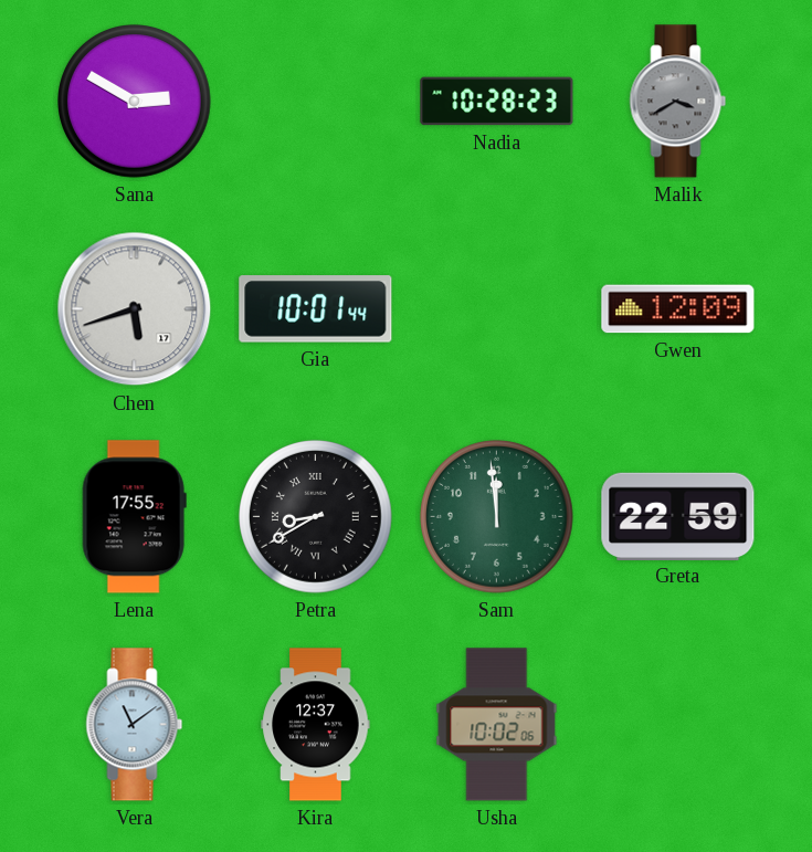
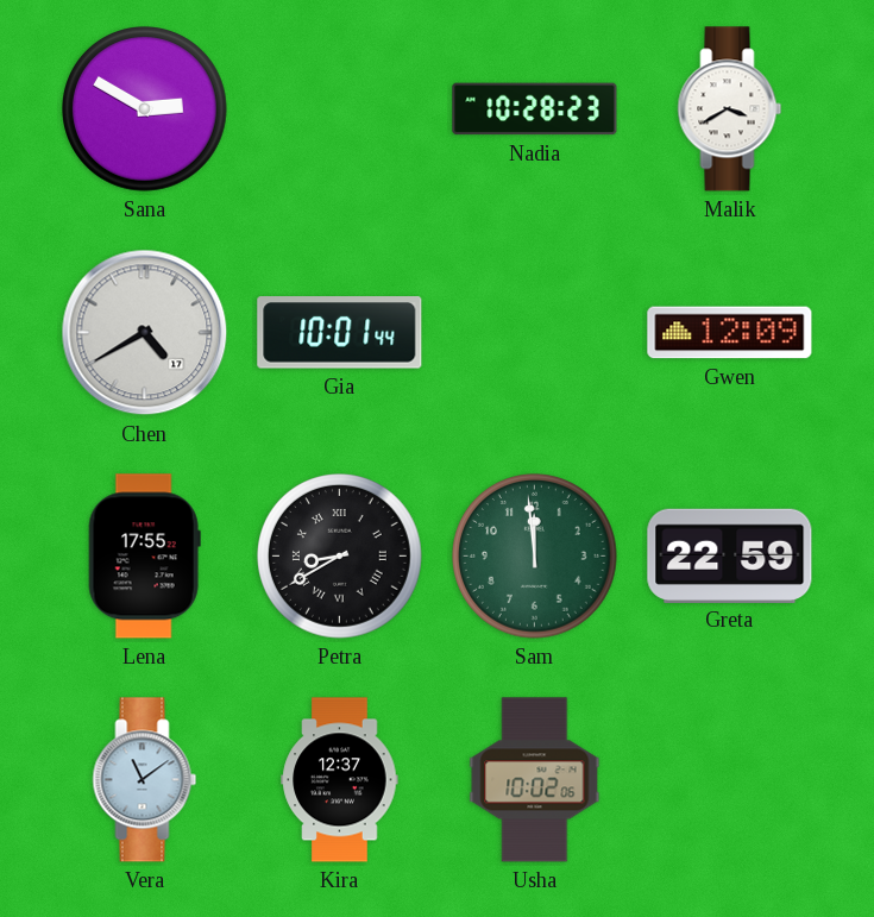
Malik dial: grey -> white (730, 109)
Chen: 5:42 -> 4:40 (145, 333)
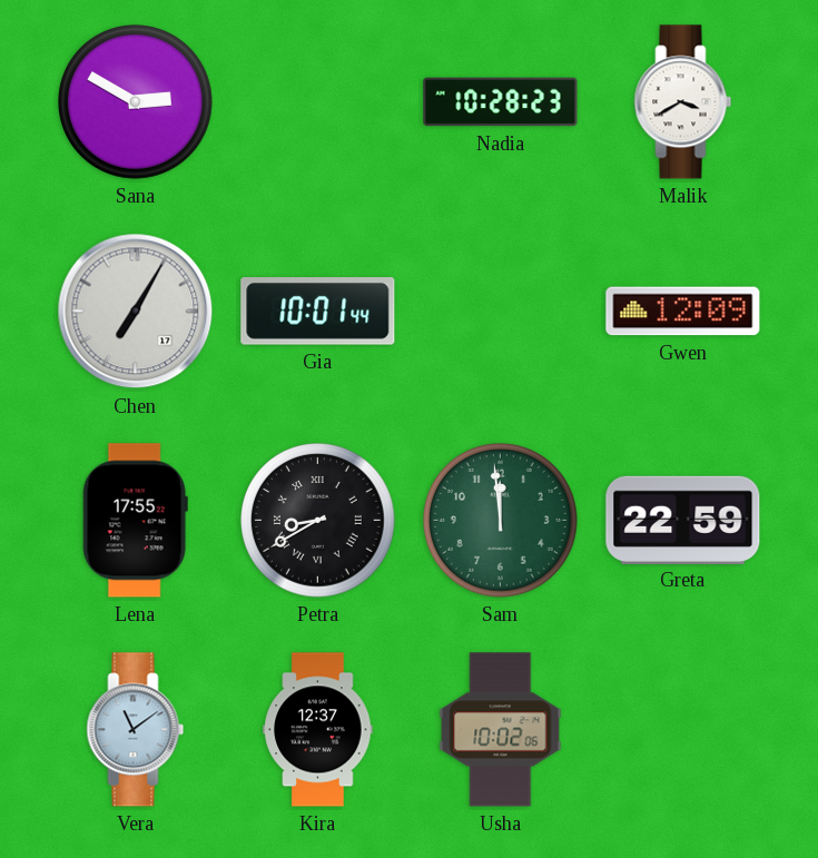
Chen: 4:40 -> 7:05 (136, 312)
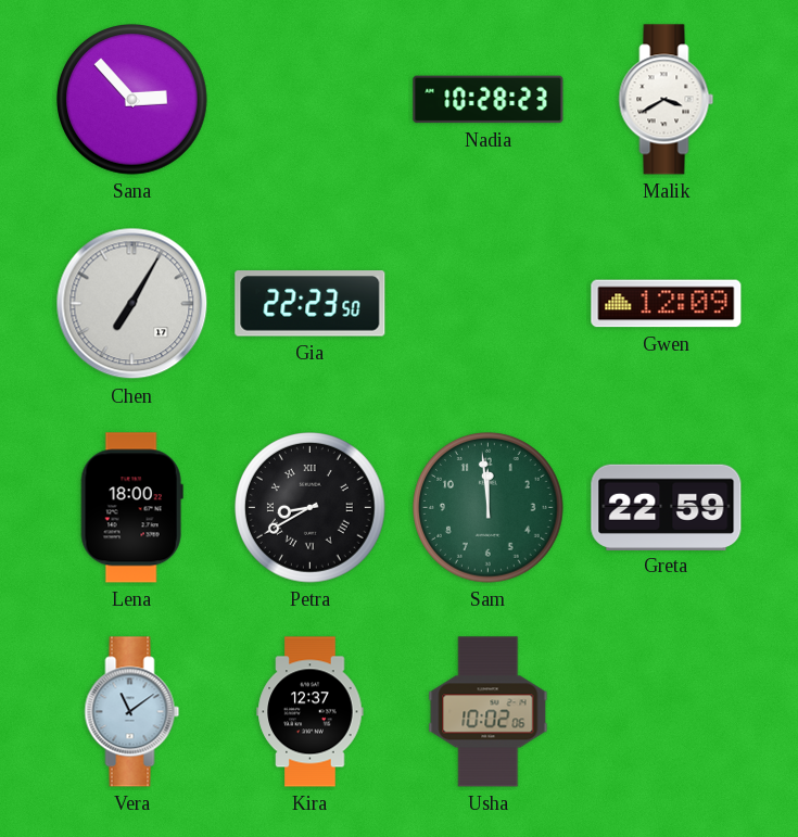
Sana: 2:50 -> 2:53 (132, 100)
Gia: 10:01 -> 22:23 (311, 304)
Lena: 17:55 -> 18:00 (131, 508)
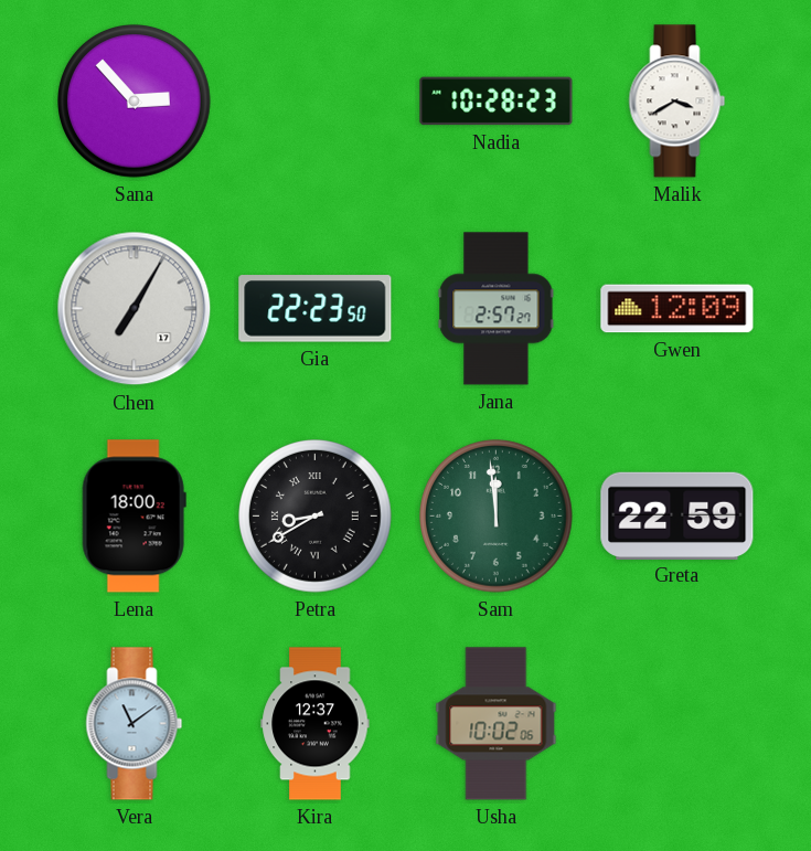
Jana: none -> 2:57 (497, 309)
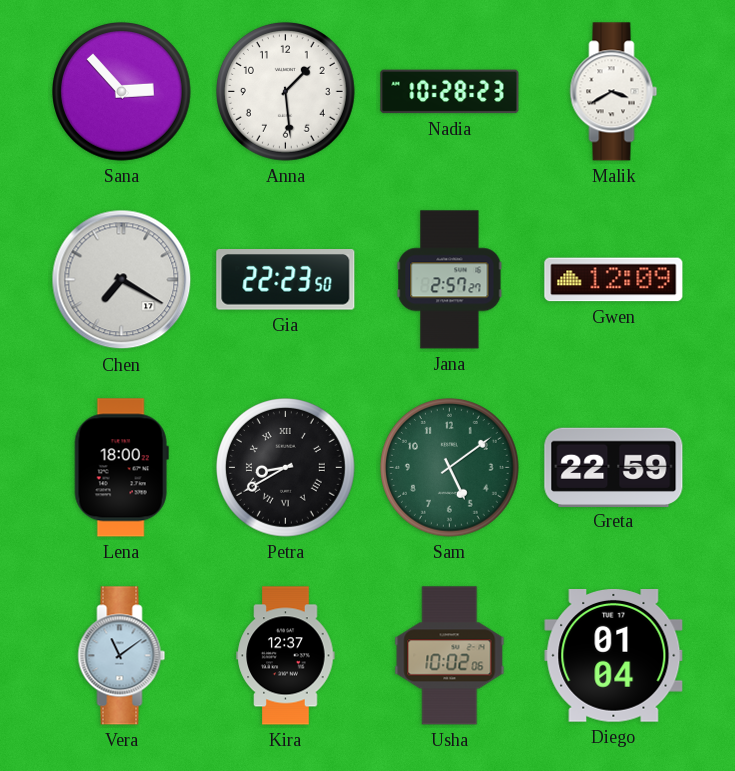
Anna: none -> 1:29 (286, 92)
Chen: 7:05 -> 7:20 (122, 280)
Sam: 11:59 -> 5:09 (450, 468)
Diego: none -> 01:04 (614, 656)
